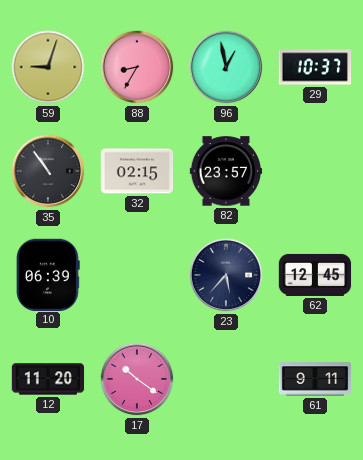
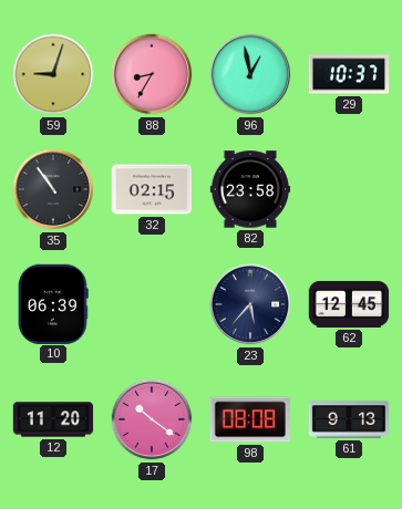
82: 23:57 -> 23:58 (250, 189)
98: none -> 08:08 (250, 419)
61: 9:11 -> 9:13 (349, 419)
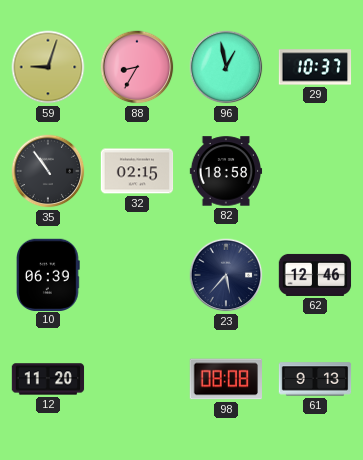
82: 23:58 -> 18:58 (226, 171)
62: 12:45 -> 12:46 (315, 275)
17: 10:21 -> none (152, 419)
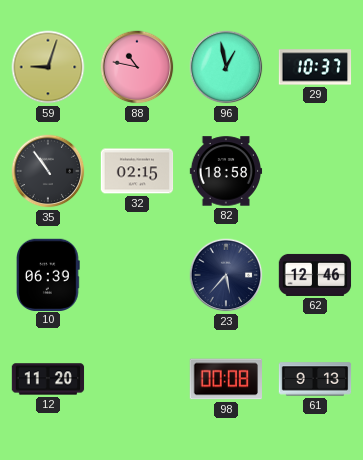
88: 8:35 -> 10:47 (137, 67)
98: 08:08 -> 00:08 (226, 379)
